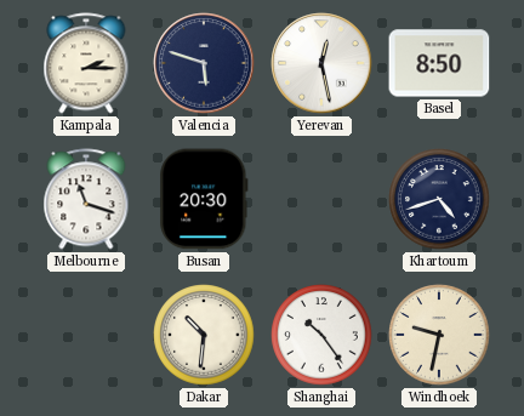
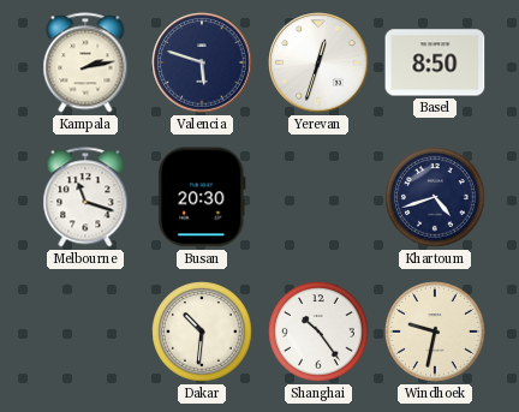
Kampala: 2:15 -> 2:13 (85, 62)
Yerevan: 12:28 -> 12:33 (318, 62)
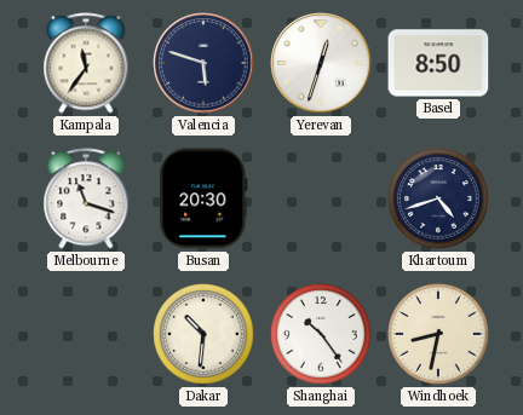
Kampala: 2:13 -> 11:36 (86, 63)
Windhoek: 9:32 -> 8:32 (438, 334)
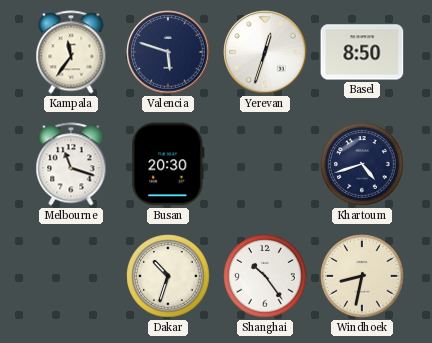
Dakar: 10:31 -> 10:33 (168, 276)
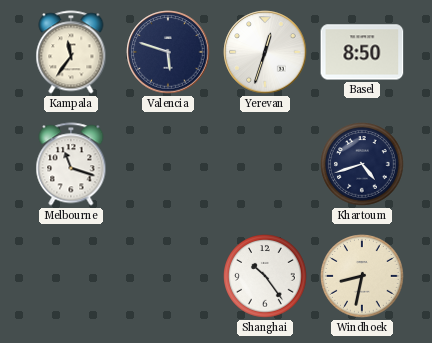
Busan: 20:30 -> none (168, 164)
Dakar: 10:33 -> none (168, 276)
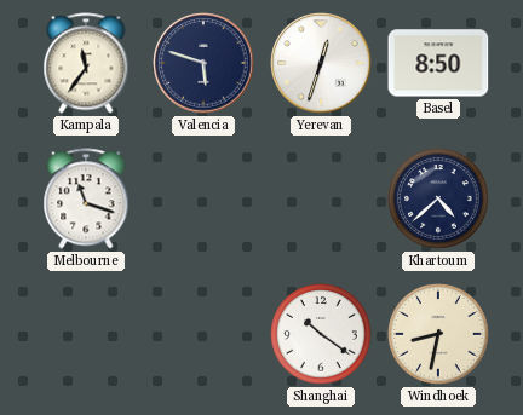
Khartoum: 4:42 -> 4:38 (438, 198)
Shanghai: 10:24 -> 10:21 (321, 334)
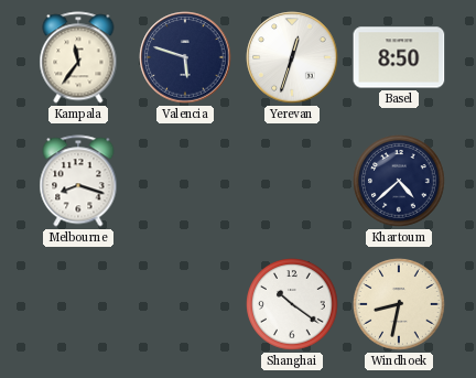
Melbourne: 11:18 -> 8:18 (78, 181)
